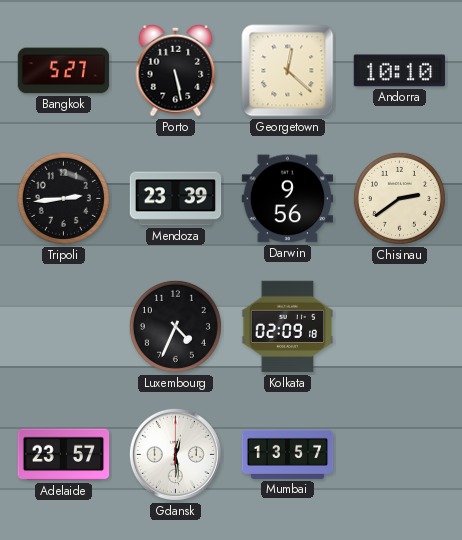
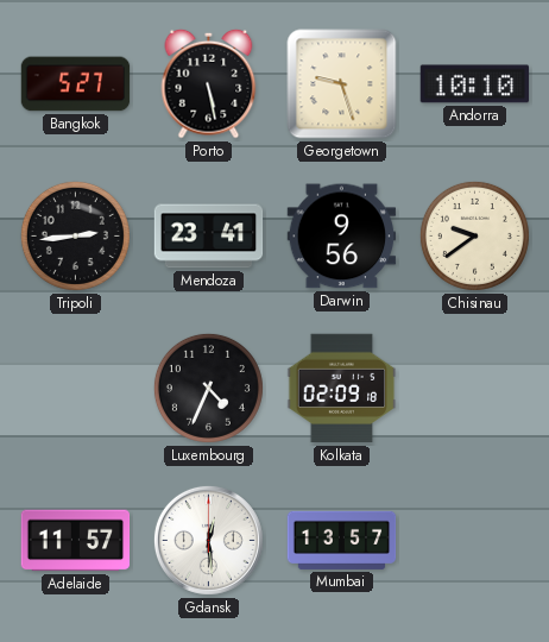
Georgetown: 12:22 -> 9:27 (342, 84)
Mendoza: 23:39 -> 23:41 (209, 237)
Chisinau: 2:39 -> 9:39 (474, 235)
Adelaide: 23:57 -> 11:57 (76, 541)
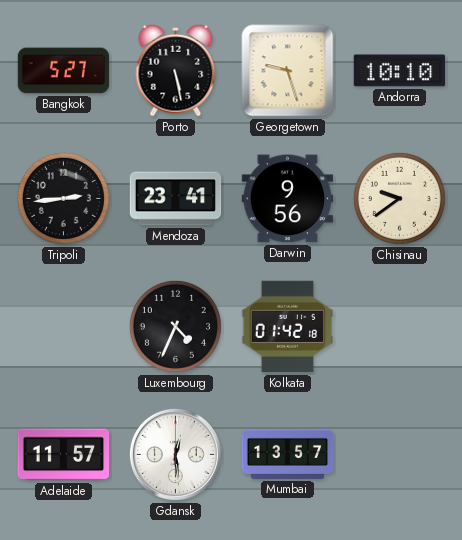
Kolkata: 02:09 -> 01:42 (288, 327)
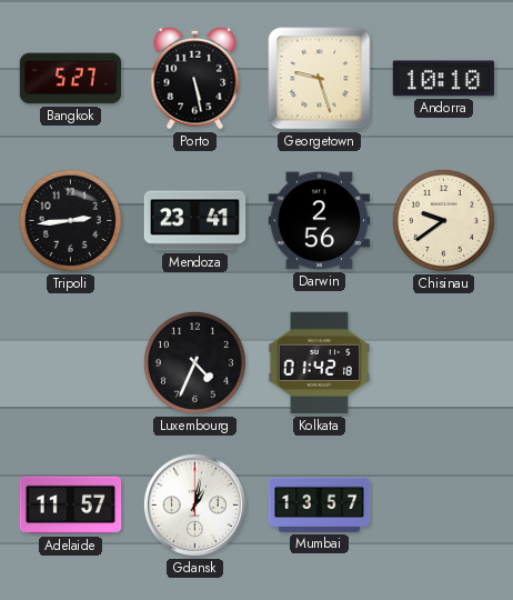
Darwin: 9:56 -> 2:56 (320, 221)
Gdansk: 12:29 -> 1:02 (194, 504)
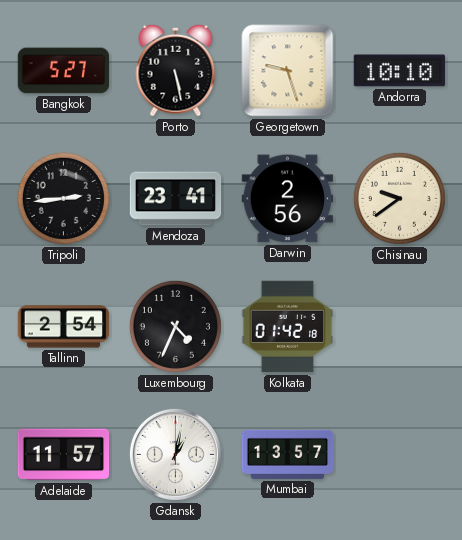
Tallinn: none -> 2:54 (64, 327)
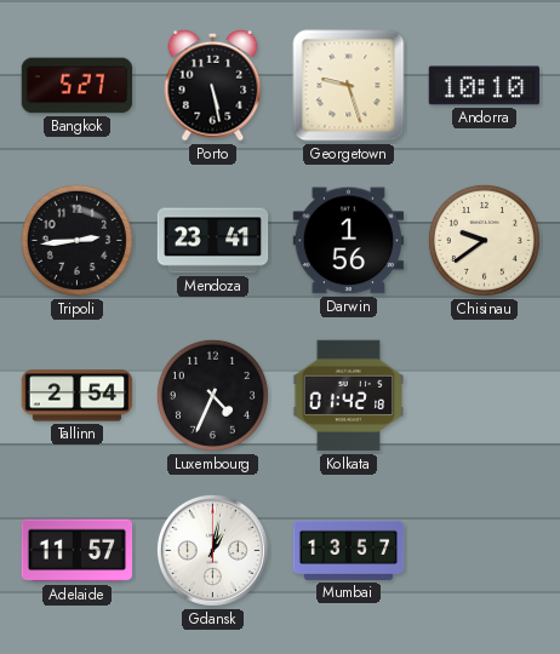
Darwin: 2:56 -> 1:56 (349, 241)
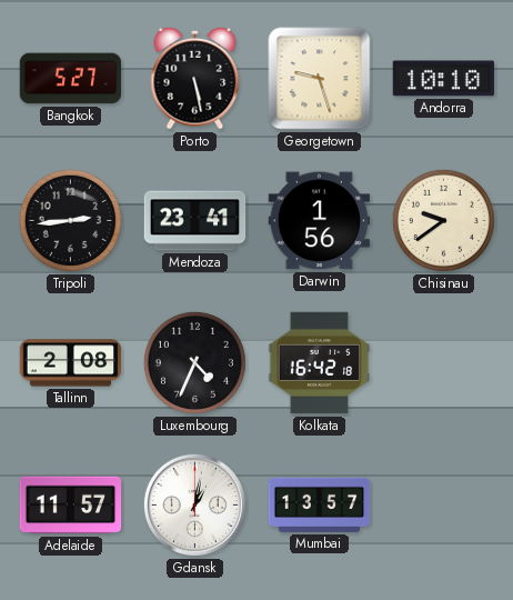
Tallinn: 2:54 -> 2:08 (71, 363)
Kolkata: 01:42 -> 16:42 (320, 363)
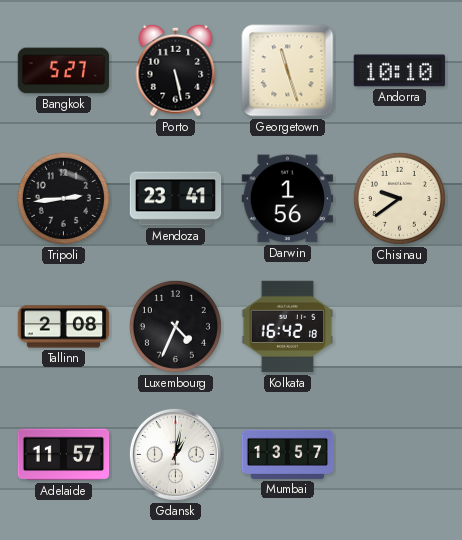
Georgetown: 9:27 -> 11:27 (288, 71)
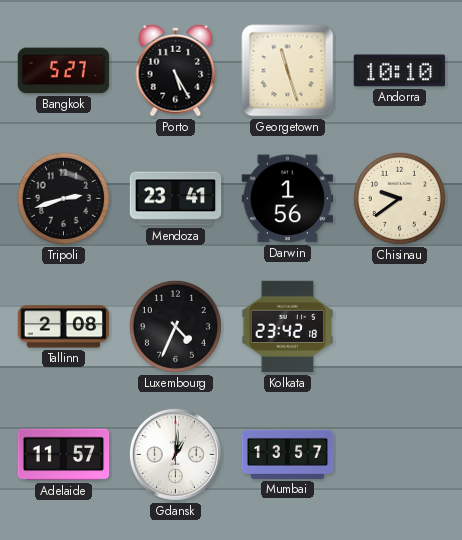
Porto: 5:28 -> 5:25 (176, 70)
Tripoli: 2:44 -> 2:42 (63, 198)
Kolkata: 16:42 -> 23:42 (288, 327)
Gdansk: 1:02 -> 1:01 (175, 454)
